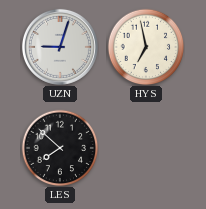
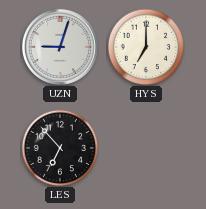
HYS: 6:58 -> 7:00 (146, 47)
LES: 7:52 -> 6:53 (60, 148)
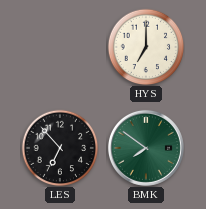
UZN: 9:03 -> none (60, 47)
BMK: none -> 7:51 (146, 148)
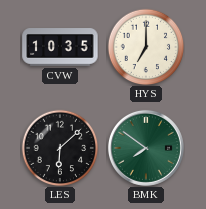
CVW: none -> 10:35 (60, 47)
LES: 6:53 -> 6:08 (60, 148)
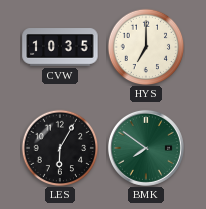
LES: 6:08 -> 6:05 (60, 148)
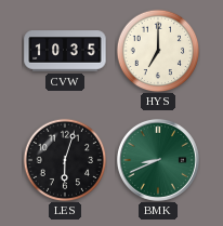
LES: 6:05 -> 6:03 (65, 160)
BMK: 7:51 -> 8:41 (158, 160)
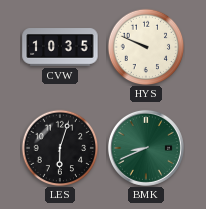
HYS: 7:00 -> 9:49 (146, 47)
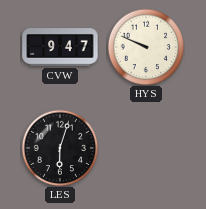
CVW: 10:35 -> 9:47 (60, 47)
BMK: 8:41 -> none (146, 148)
